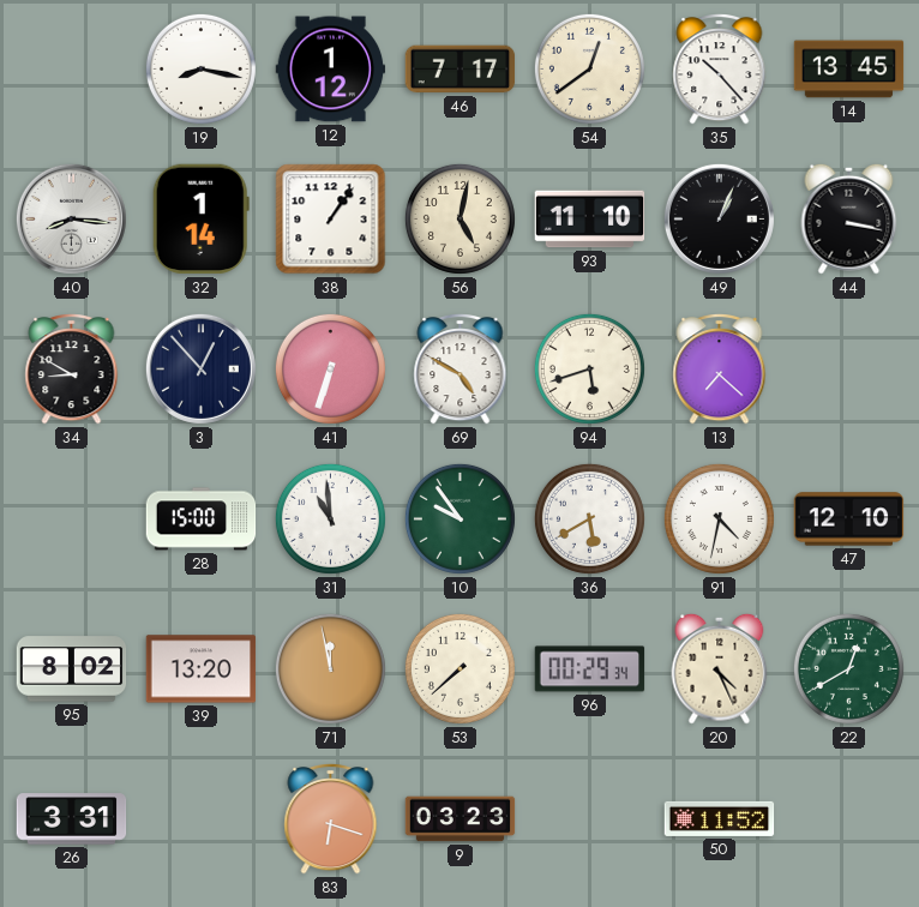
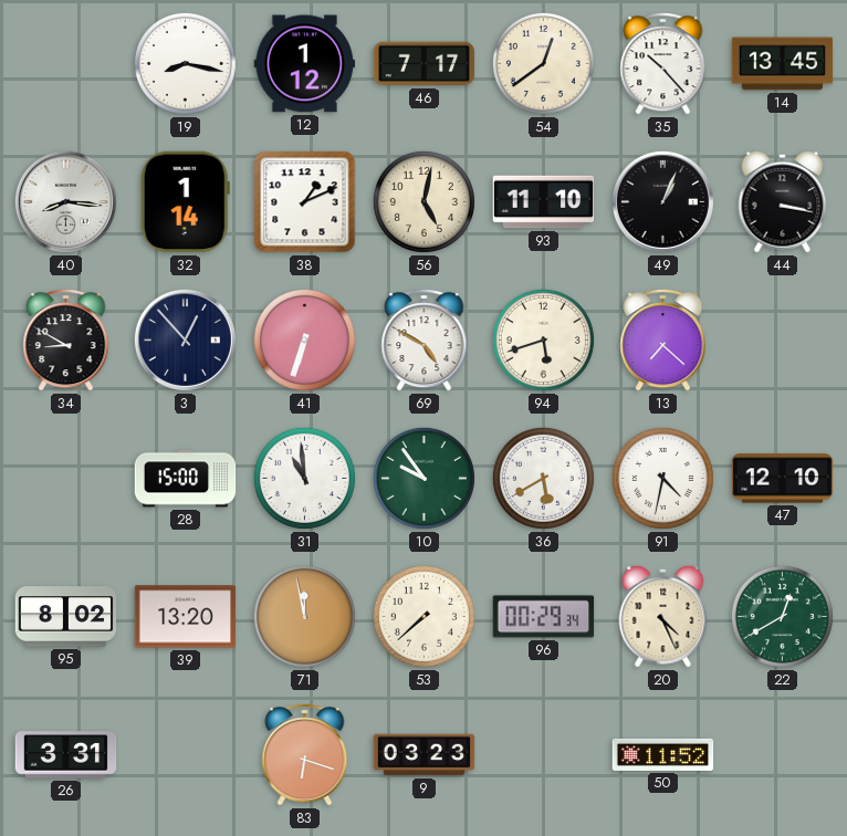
38: 1:06 -> 1:11 (305, 202)
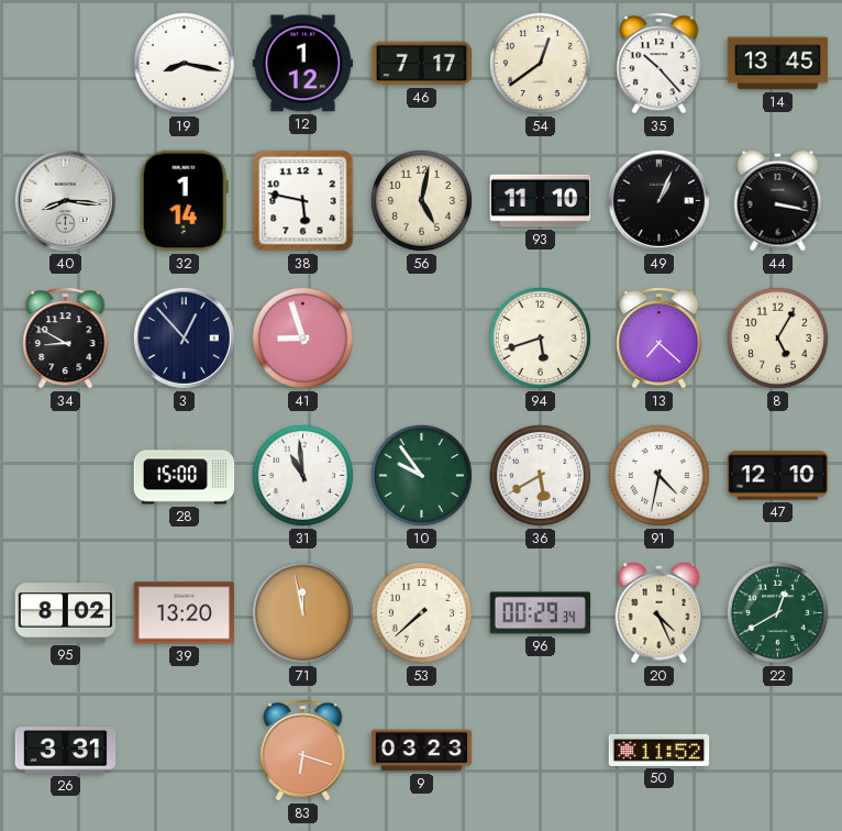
38: 1:11 -> 5:47 (303, 201)
41: 6:33 -> 8:57 (302, 337)
69: 4:50 -> none (425, 341)
8: none -> 5:05 (777, 337)
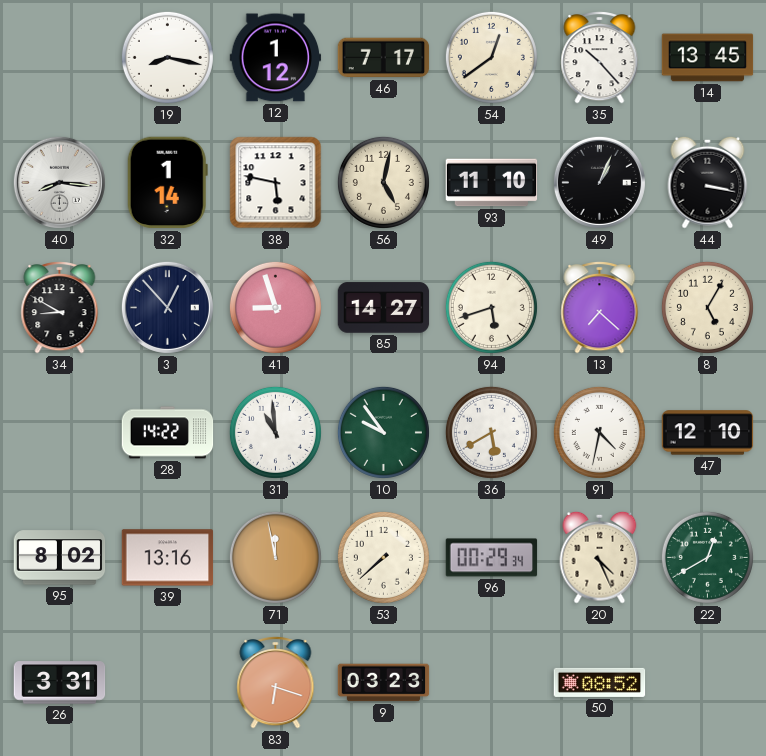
85: none -> 14:27 (384, 308)
28: 15:00 -> 14:22 (168, 433)
39: 13:20 -> 13:16 (168, 558)
50: 11:52 -> 08:52 (600, 682)
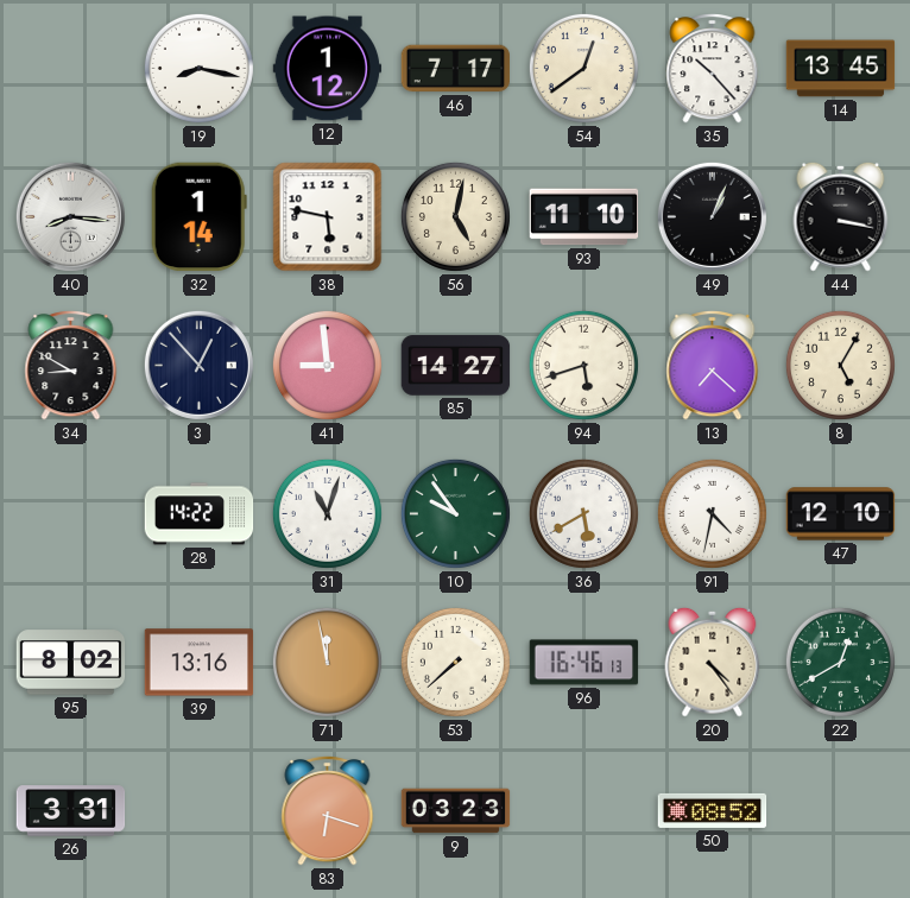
41: 8:57 -> 8:59 (327, 365)
31: 10:59 -> 11:03 (327, 513)
96: 00:29 -> 16:46 (584, 663)
20: 4:26 -> 4:24 (713, 662)
